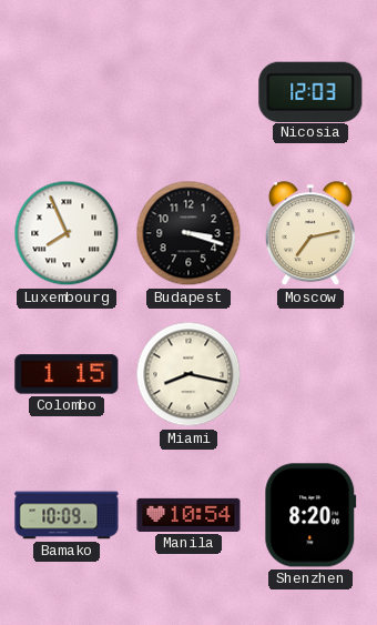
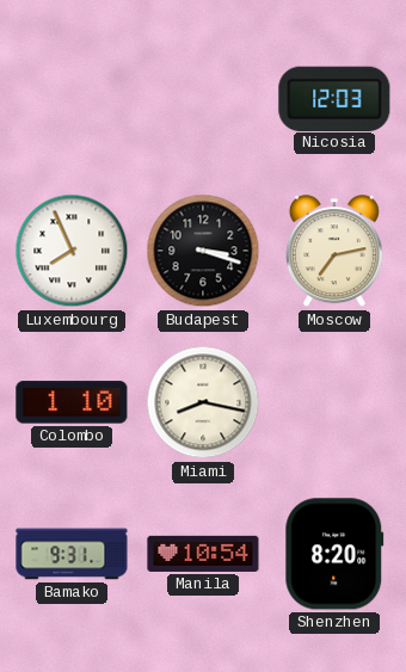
Colombo: 1:15 -> 1:10 (72, 402)
Bamako: 10:09 -> 9:31 (72, 554)
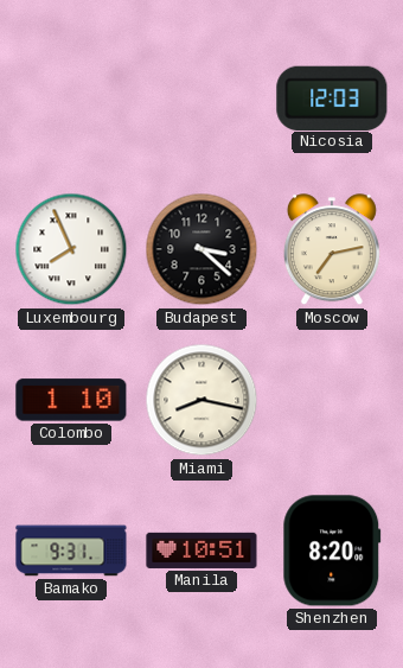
Budapest: 3:18 -> 3:22 (201, 249)
Manila: 10:54 -> 10:51 (201, 551)
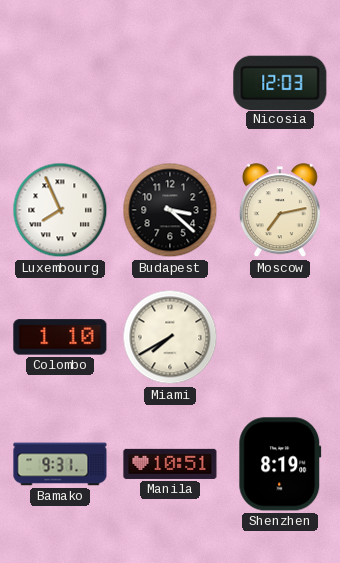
Miami: 8:17 -> 7:40 (170, 337)
Shenzhen: 8:20 -> 8:19 (280, 464)
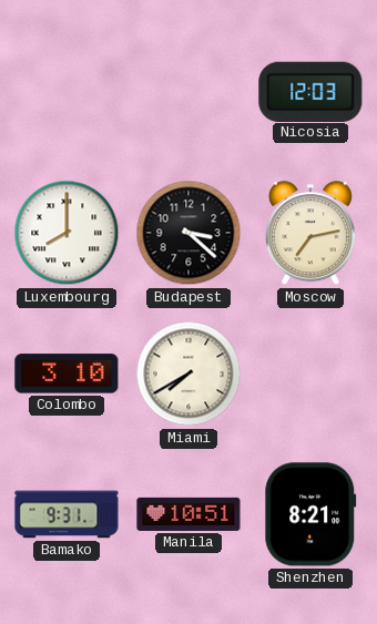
Luxembourg: 7:56 -> 8:00 (67, 233)
Colombo: 1:10 -> 3:10 (67, 374)
Shenzhen: 8:19 -> 8:21 (310, 514)
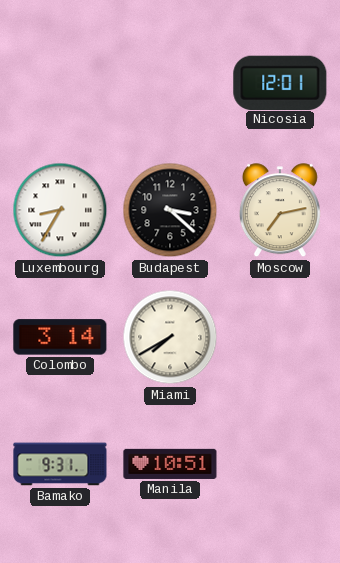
Nicosia: 12:03 -> 12:01 (280, 82)
Luxembourg: 8:00 -> 8:35 (60, 210)
Colombo: 3:10 -> 3:14 (60, 337)
Shenzhen: 8:21 -> none (310, 514)
